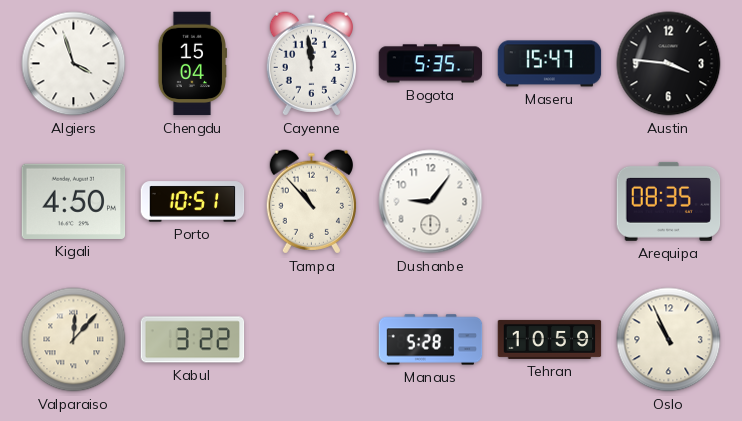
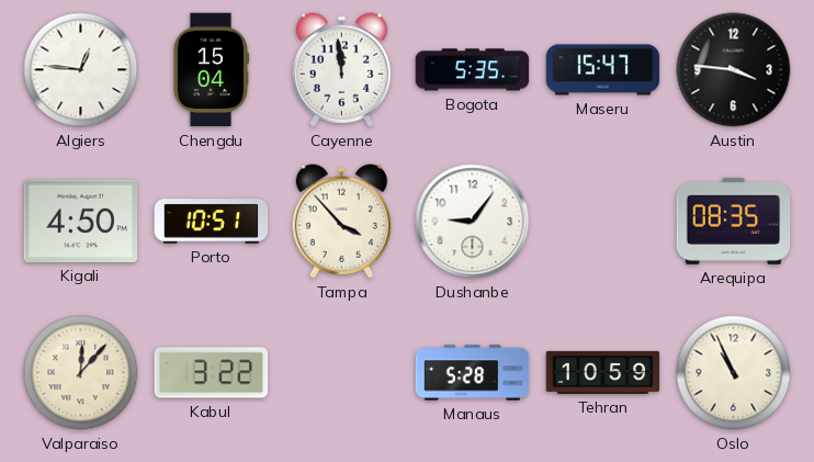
Algiers: 3:57 -> 12:46 (81, 70)
Tampa: 10:53 -> 3:53 (341, 222)
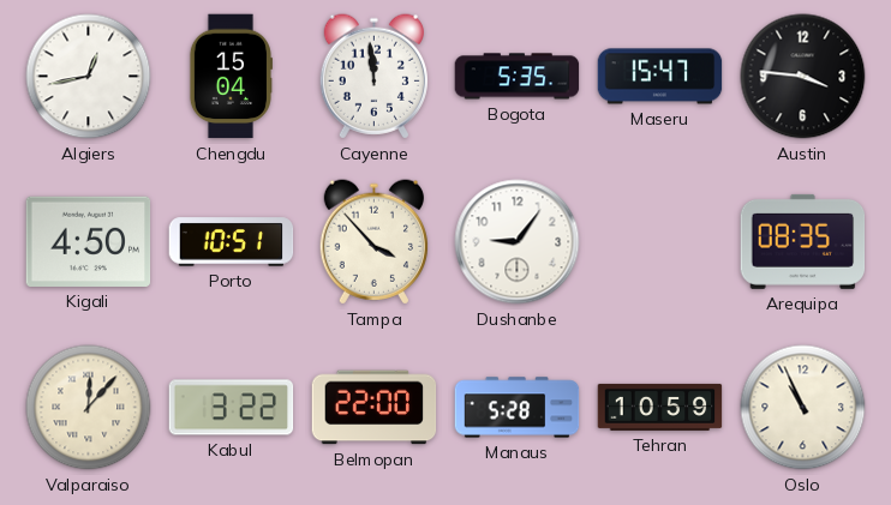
Algiers: 12:46 -> 12:43 (89, 77)
Belmopan: none -> 22:00 (375, 408)
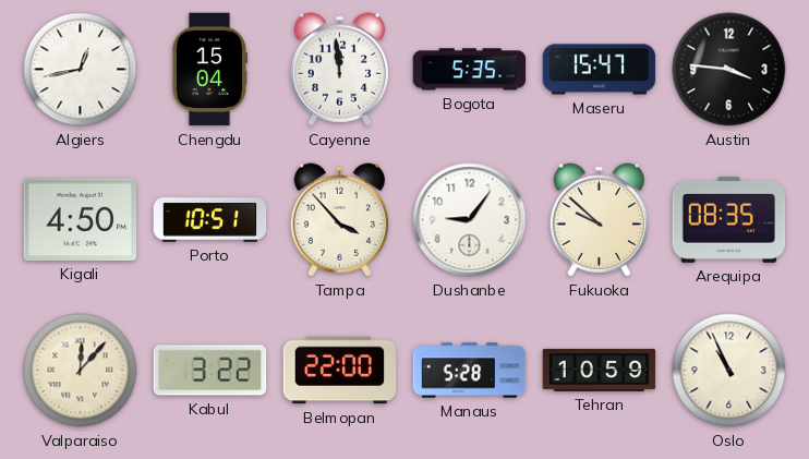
Fukuoka: none -> 9:52 (599, 220)
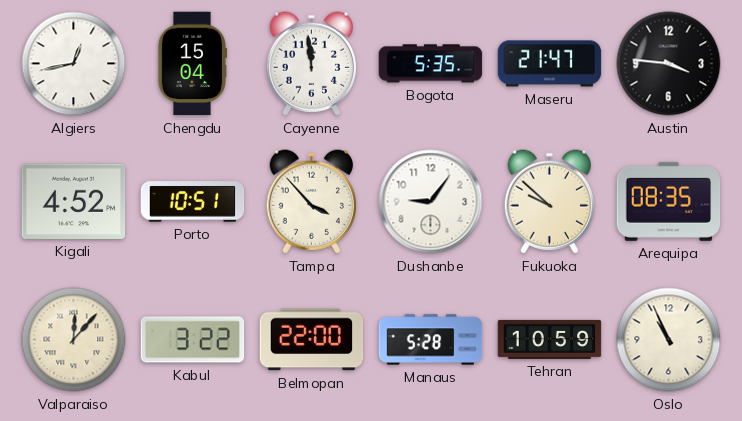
Maseru: 15:47 -> 21:47 (550, 64)
Kigali: 4:50 -> 4:52 (74, 201)
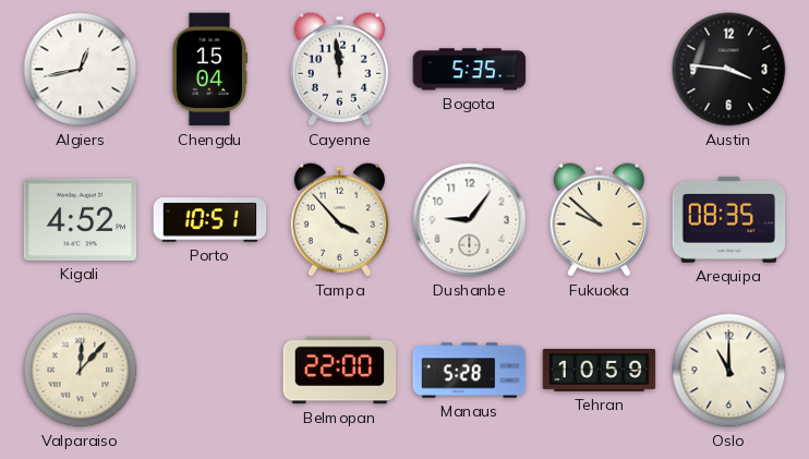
Maseru: 21:47 -> none (550, 64)
Kabul: 3:22 -> none (193, 340)
Oslo: 10:56 -> 11:00 (729, 371)
